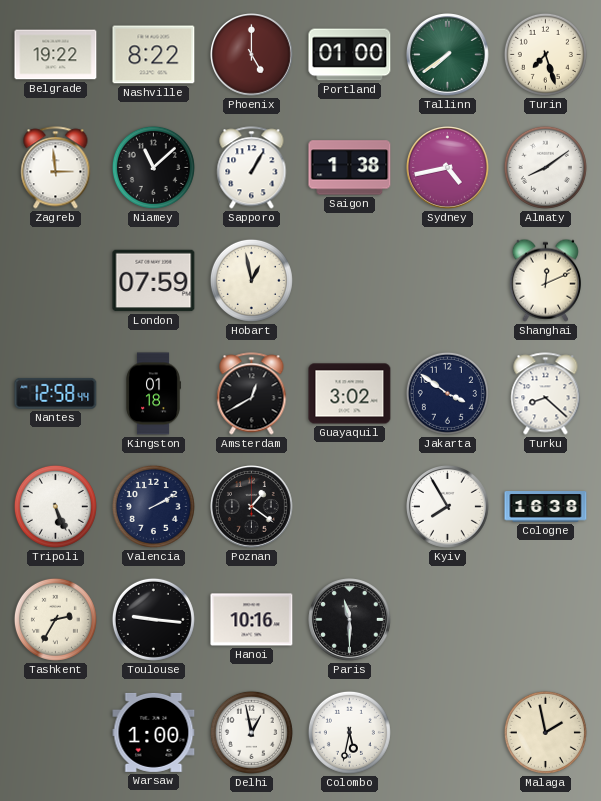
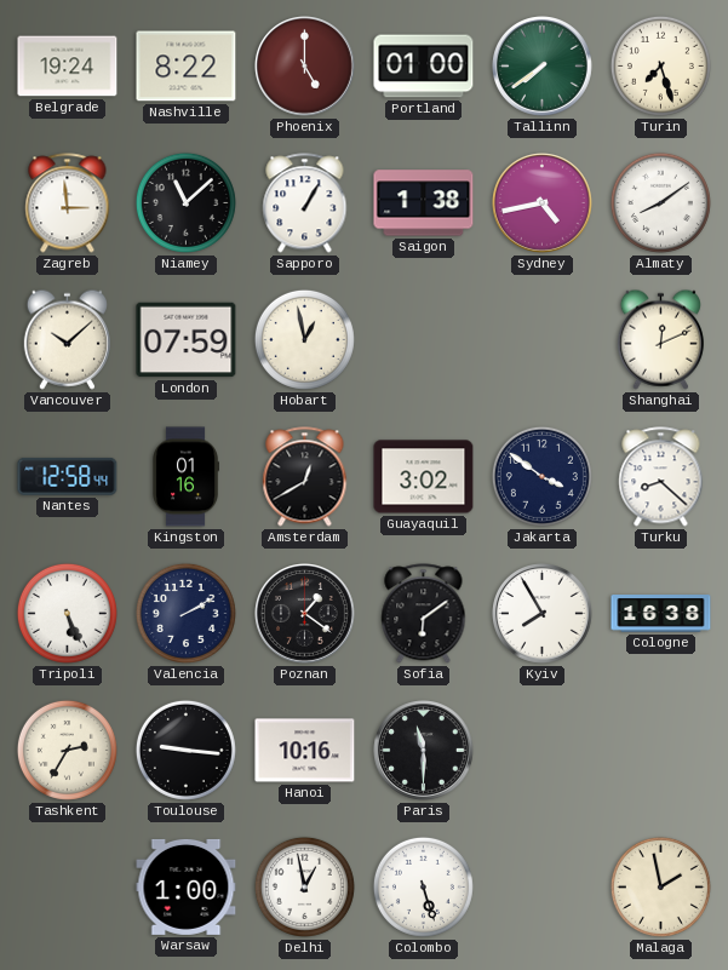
Belgrade: 19:22 -> 19:24 (68, 67)
Vancouver: none -> 10:08 (67, 339)
Kingston: 01:18 -> 01:16 (185, 477)
Sofia: none -> 6:09 (424, 614)
Colombo: 5:32 -> 5:27 (423, 886)
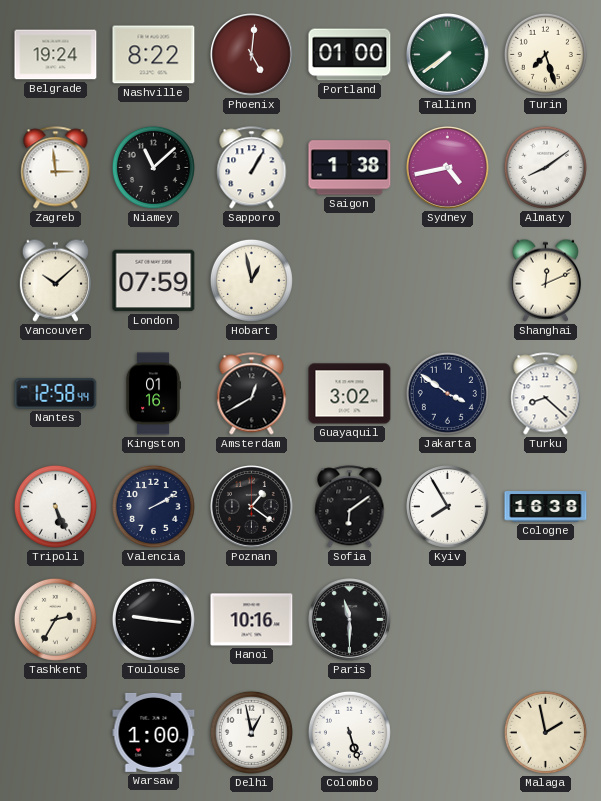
Phoenix: 5:00 -> 5:01 (252, 55)
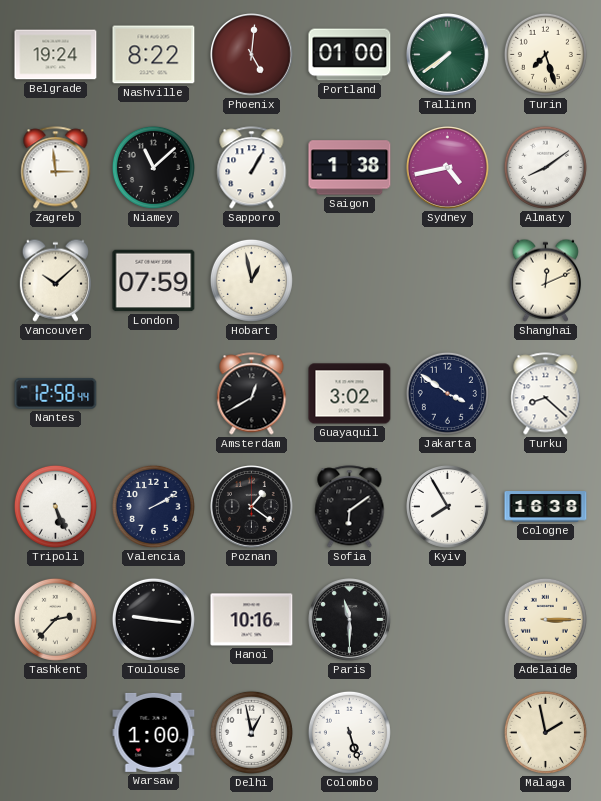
Kingston: 01:16 -> none (153, 394)
Tashkent: 2:35 -> 2:37 (55, 619)
Adelaide: none -> 3:15 (545, 619)
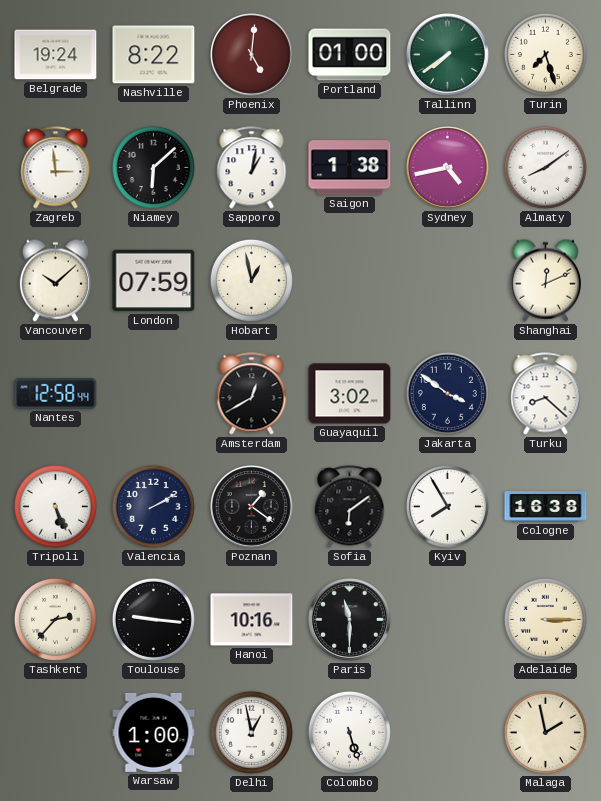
Niamey: 11:08 -> 6:08 (153, 167)
Sapporo: 1:05 -> 1:02 (252, 168)
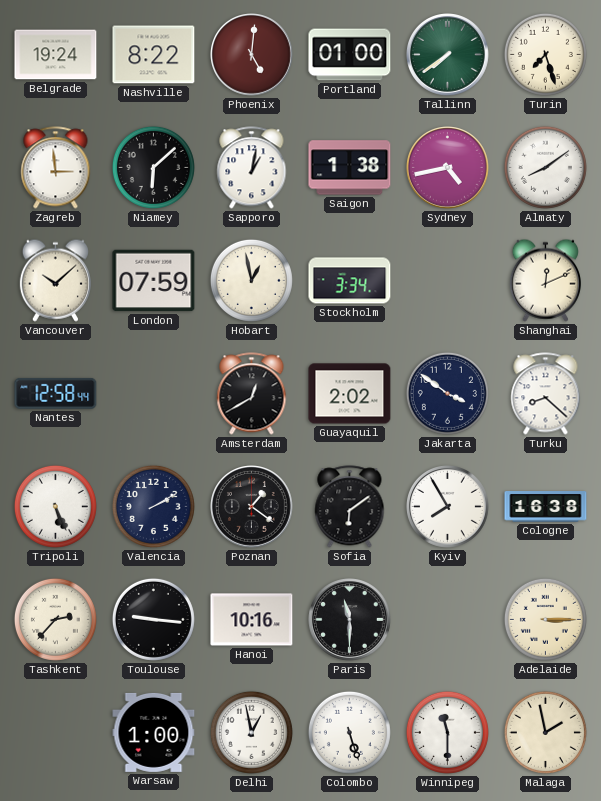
Stockholm: none -> 3:34 (350, 281)
Guayaquil: 3:02 -> 2:02 (350, 394)
Winnipeg: none -> 11:30 (447, 732)
